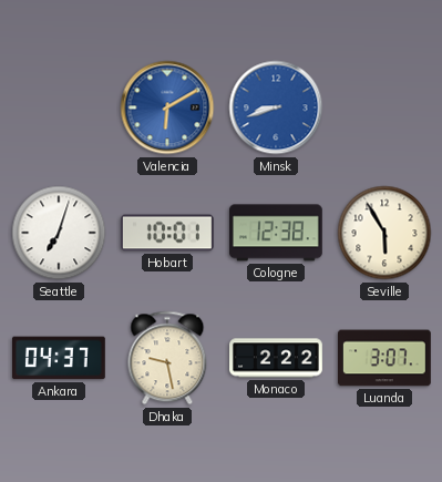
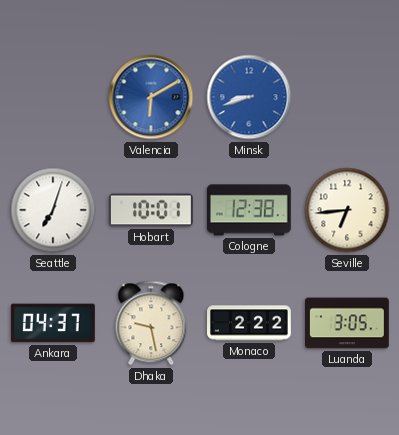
Seville: 5:55 -> 6:44 (347, 210)
Luanda: 3:07 -> 3:05 (348, 323)
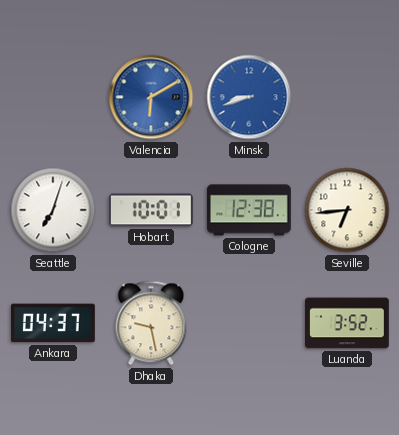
Monaco: 2:22 -> none (249, 323)
Luanda: 3:05 -> 3:52 (348, 323)
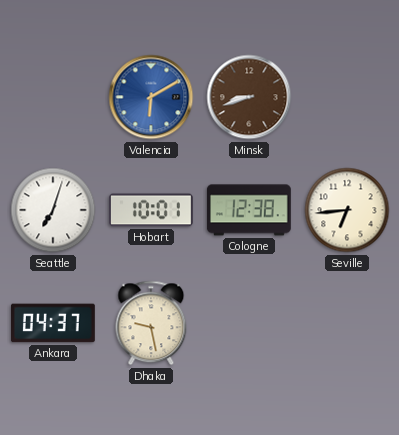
Minsk dial: blue -> brown (249, 97)
Luanda: 3:52 -> none (348, 323)
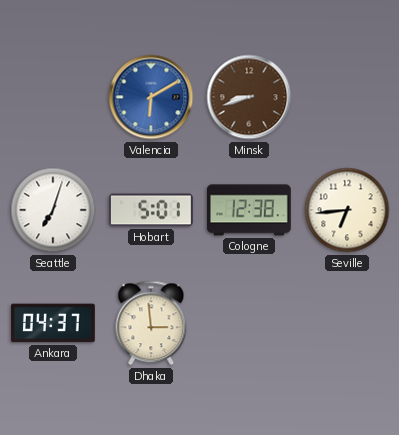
Hobart: 10:01 -> 5:01 (152, 210)
Dhaka: 9:28 -> 2:59 (151, 323)
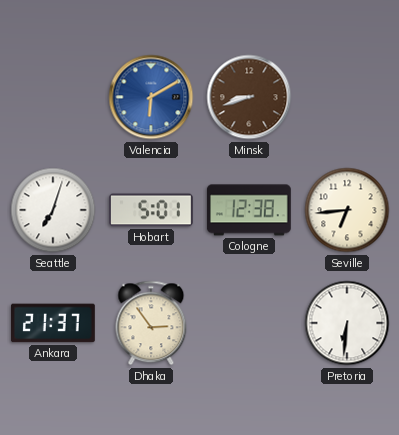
Ankara: 04:37 -> 21:37 (54, 323)
Dhaka: 2:59 -> 2:54 (151, 323)
Pretoria: none -> 6:31 (347, 323)
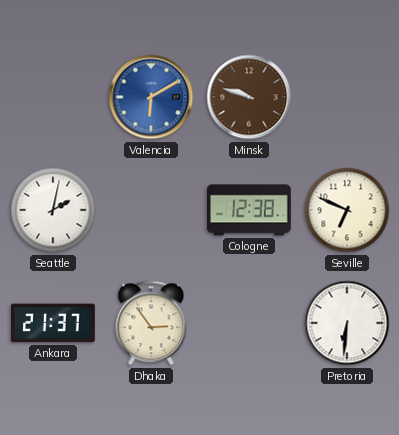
Minsk: 8:42 -> 9:48 (249, 97)
Seattle: 7:03 -> 2:02 (53, 210)
Hobart: 5:01 -> none (152, 210)
Seville: 6:44 -> 6:49 (347, 210)
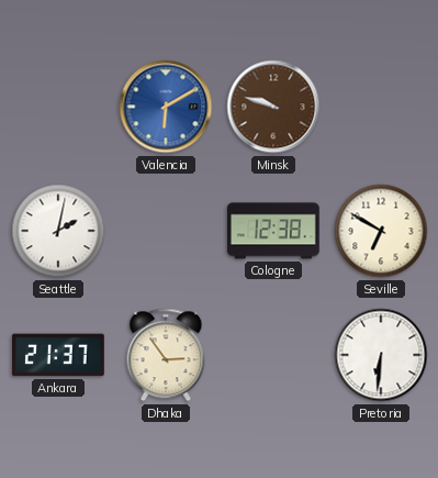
Seville: 6:49 -> 6:50 (381, 231)
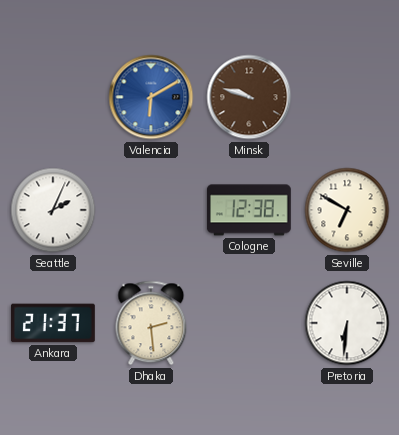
Seattle: 2:02 -> 2:04 (53, 210)
Dhaka: 2:54 -> 2:29 (151, 323)
